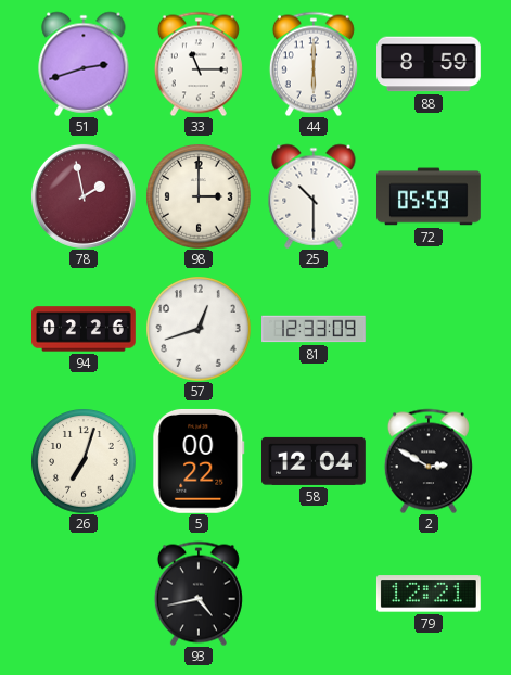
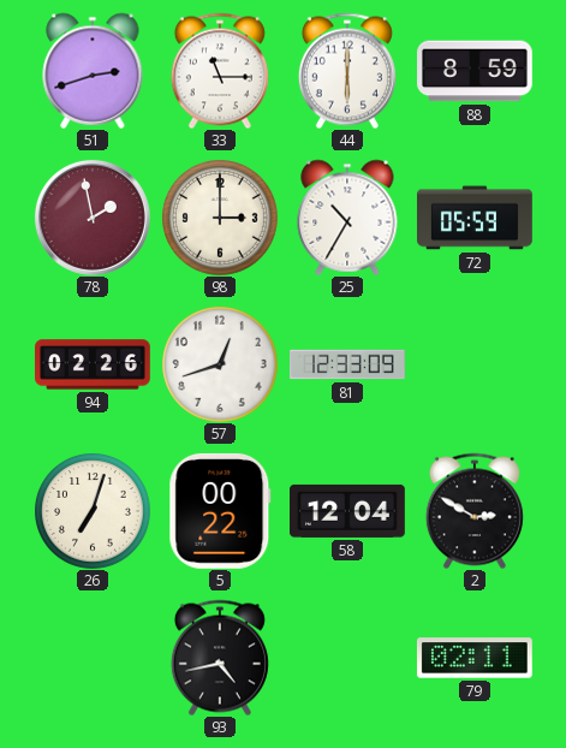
25: 10:30 -> 10:35 (347, 218)
79: 12:21 -> 02:11 (475, 658)
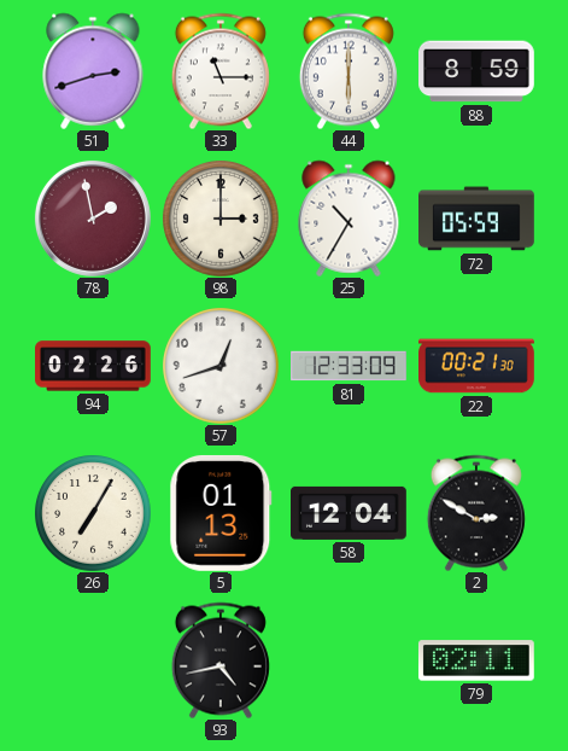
22: none -> 00:21 (478, 366)
26: 7:03 -> 7:05 (93, 513)
5: 00:22 -> 01:13 (221, 513)
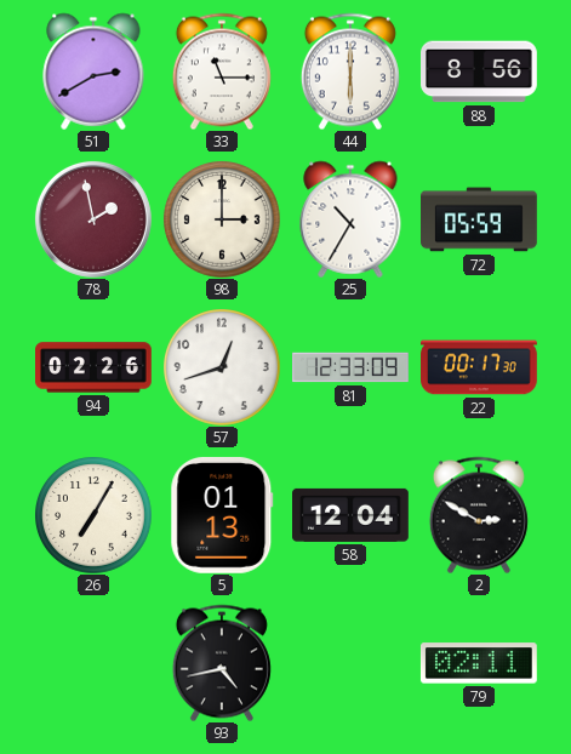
51: 2:42 -> 2:40 (93, 72)
88: 8:59 -> 8:56 (480, 72)
22: 00:21 -> 00:17 (480, 367)
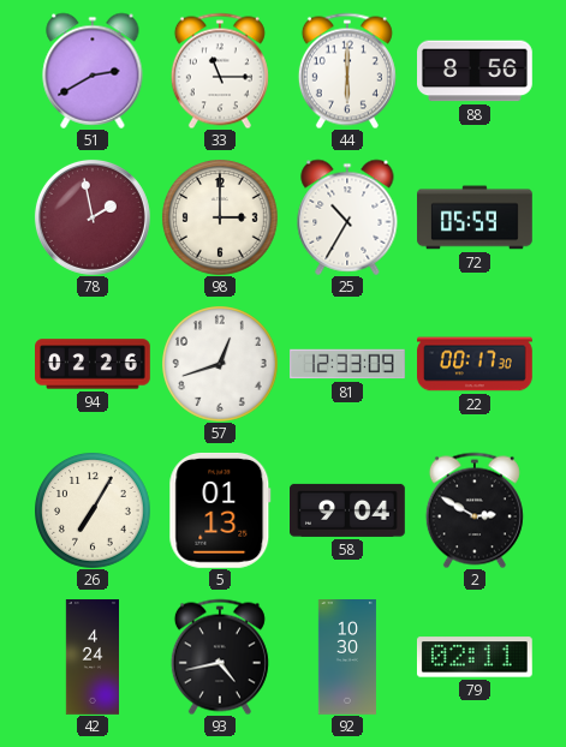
58: 12:04 -> 9:04 (348, 510)
42: none -> 4:24 (91, 657)
92: none -> 10:30 (347, 657)
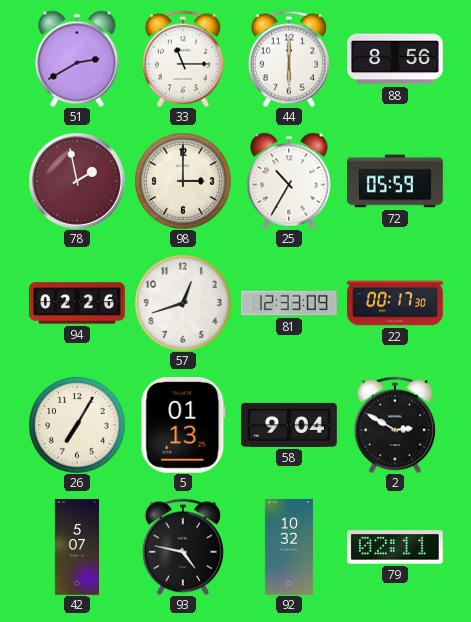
42: 4:24 -> 5:07 (76, 547)
93: 4:43 -> 4:47 (183, 547)
92: 10:30 -> 10:32 (289, 547)
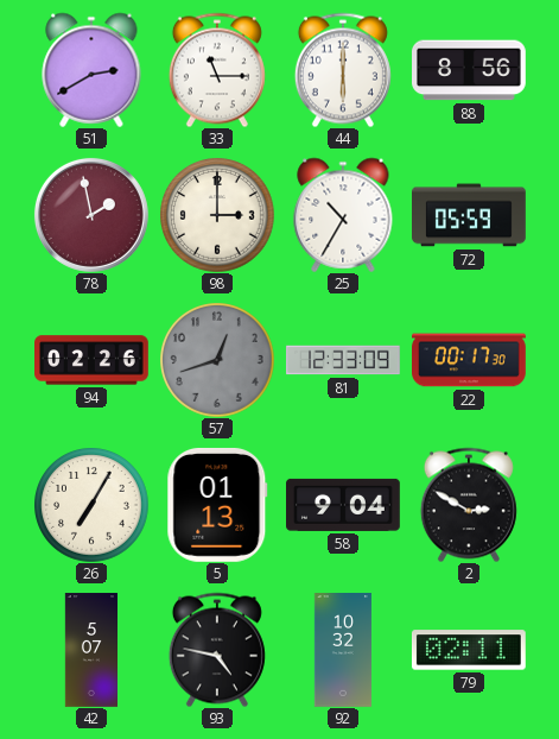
57 dial: white -> grey (217, 360)
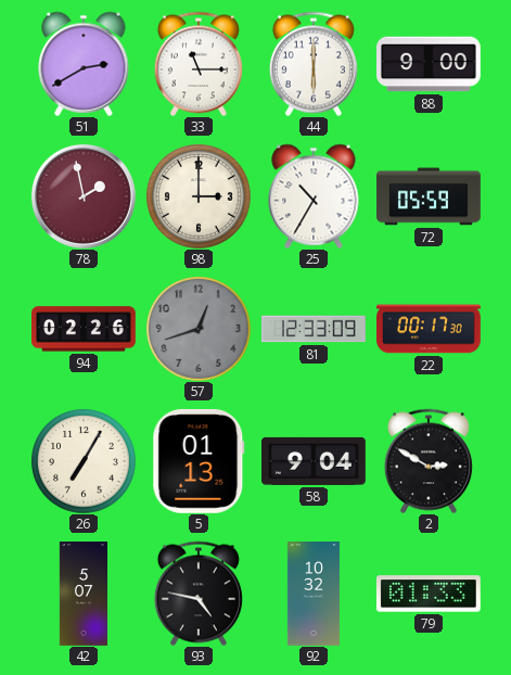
88: 8:56 -> 9:00 (430, 64)
79: 02:11 -> 01:33 (429, 594)
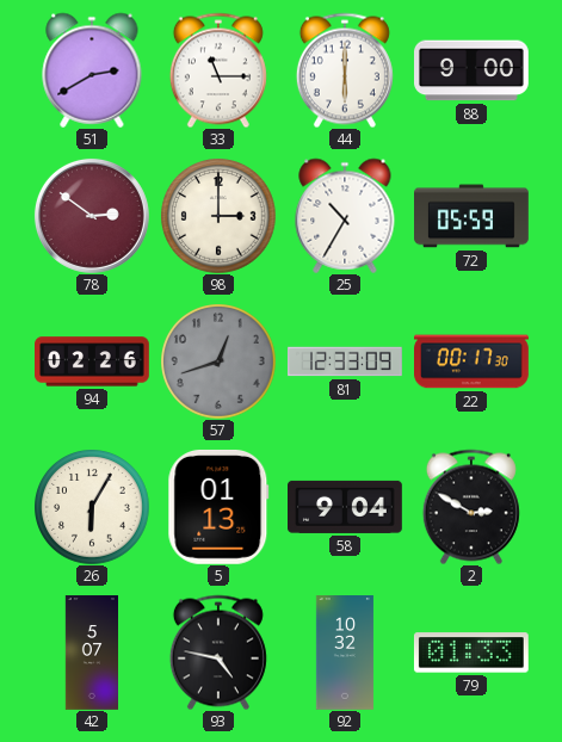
78: 1:58 -> 2:51 (92, 216)
26: 7:05 -> 6:05 (92, 507)
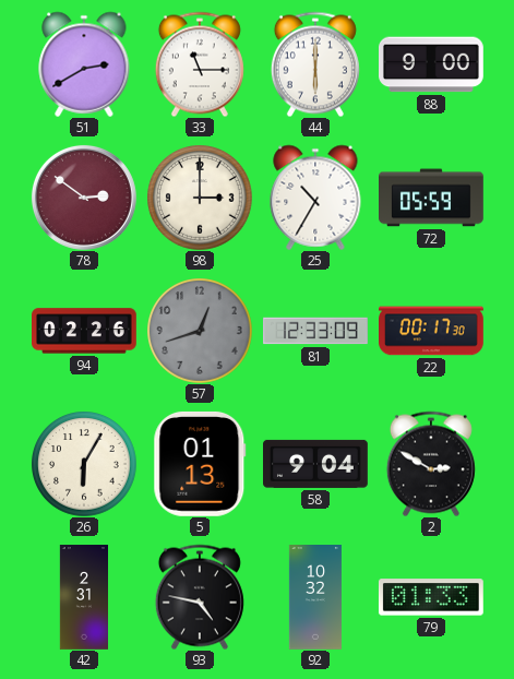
42: 5:07 -> 2:31 (83, 597)
